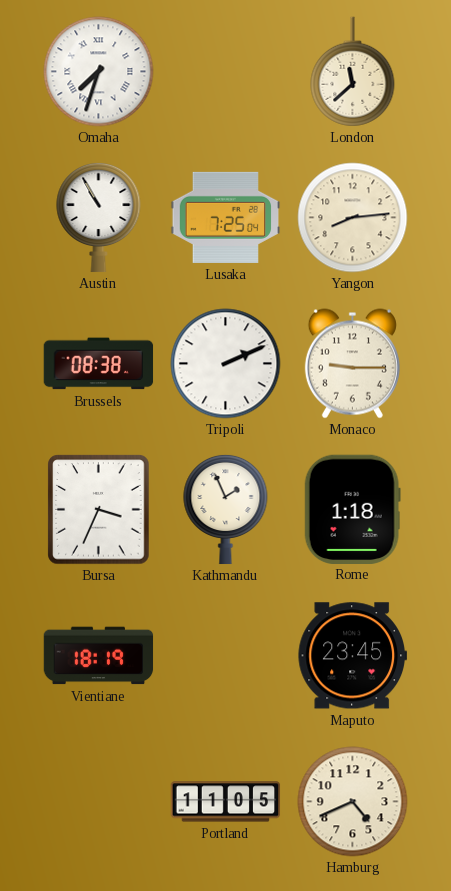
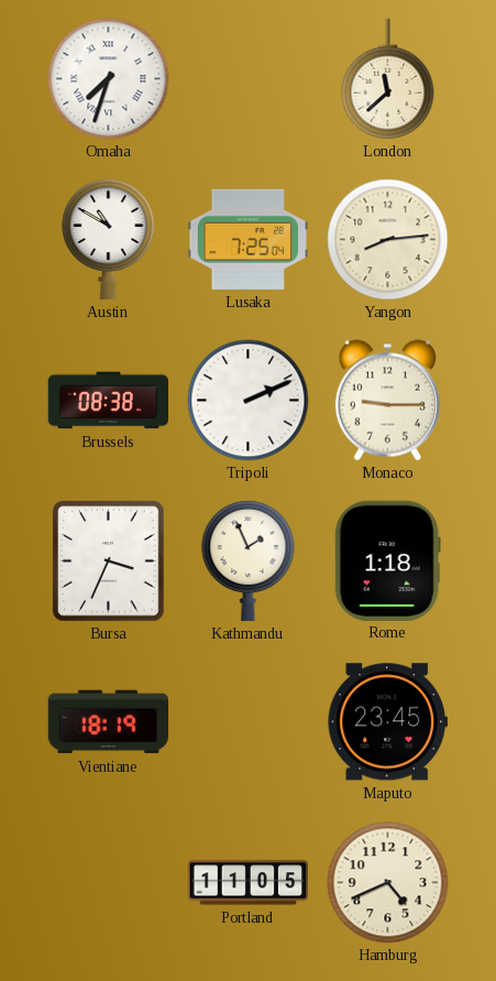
Austin: 10:55 -> 10:50 (109, 239)
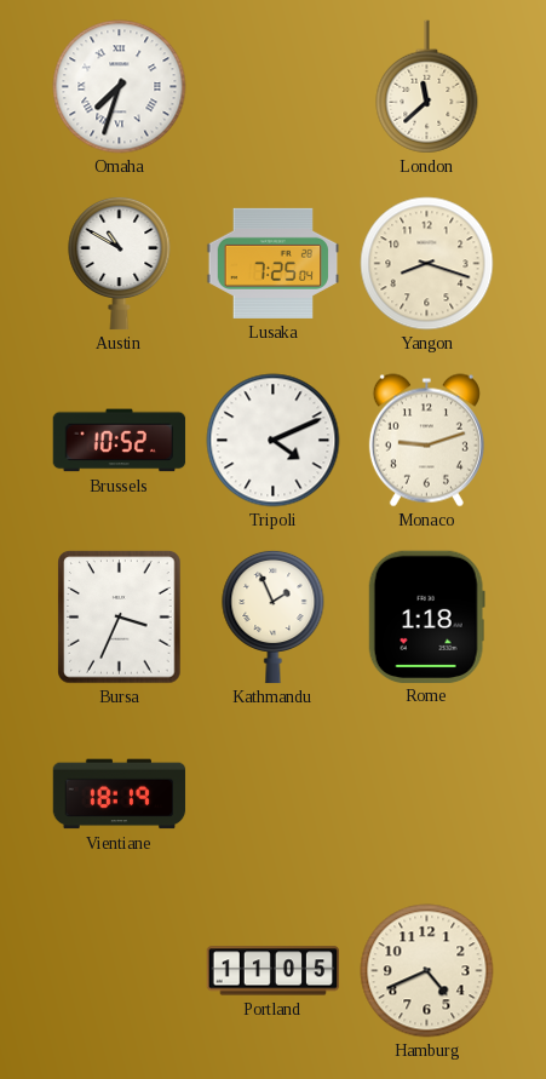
Yangon: 8:14 -> 8:18 (427, 264)
Brussels: 08:38 -> 10:52 (120, 441)
Tripoli: 2:11 -> 4:11 (274, 441)
Monaco: 9:15 -> 9:12 (426, 441)
Maputo: 23:45 -> none (387, 722)
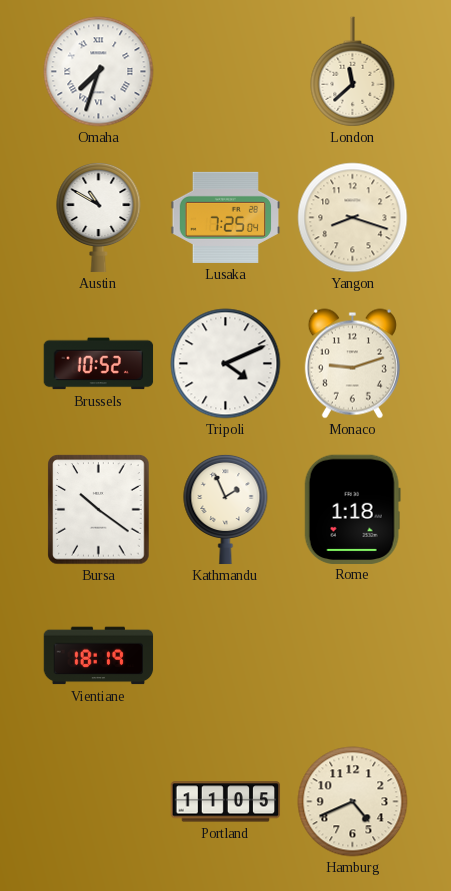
Bursa: 3:34 -> 10:21 (99, 510)
